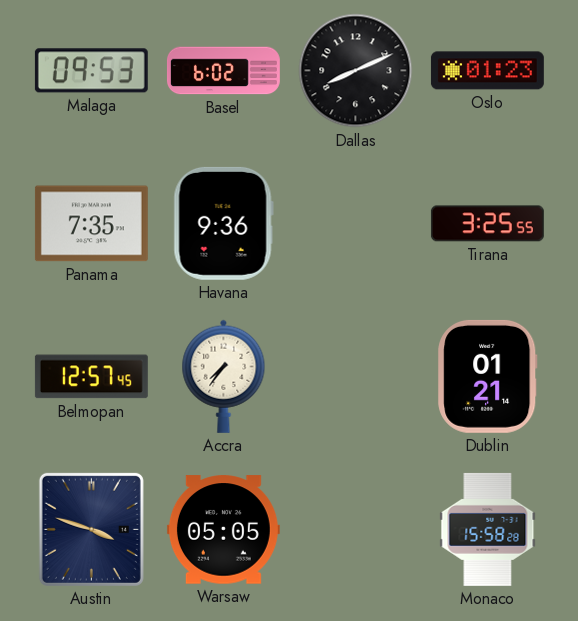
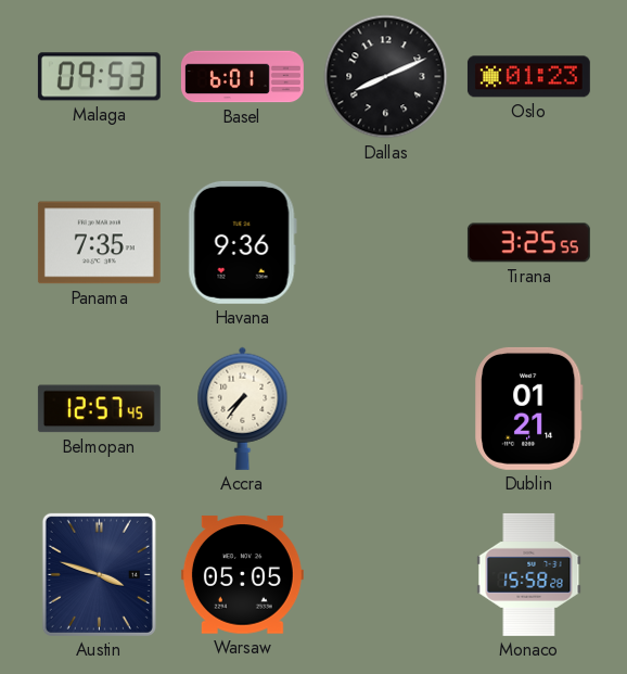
Basel: 6:02 -> 6:01 (242, 77)
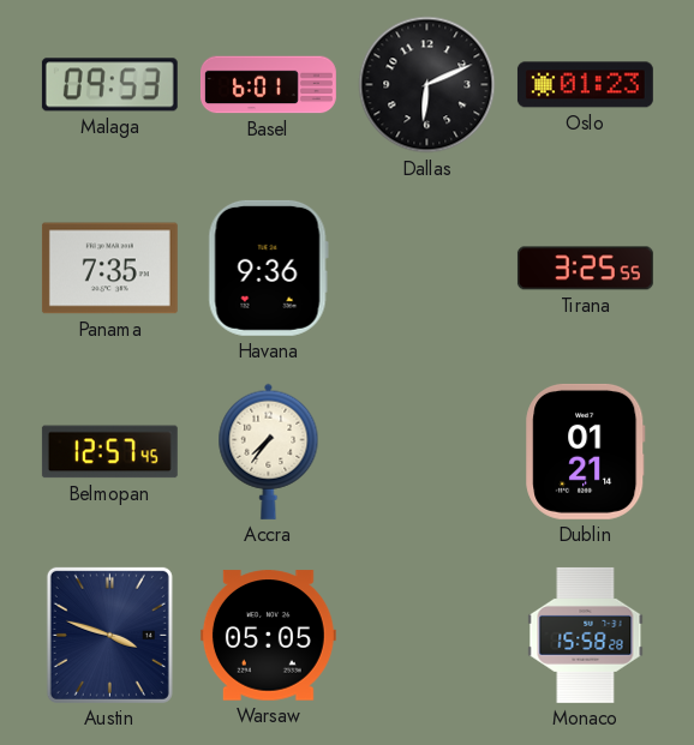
Dallas: 8:11 -> 6:11 (427, 85)
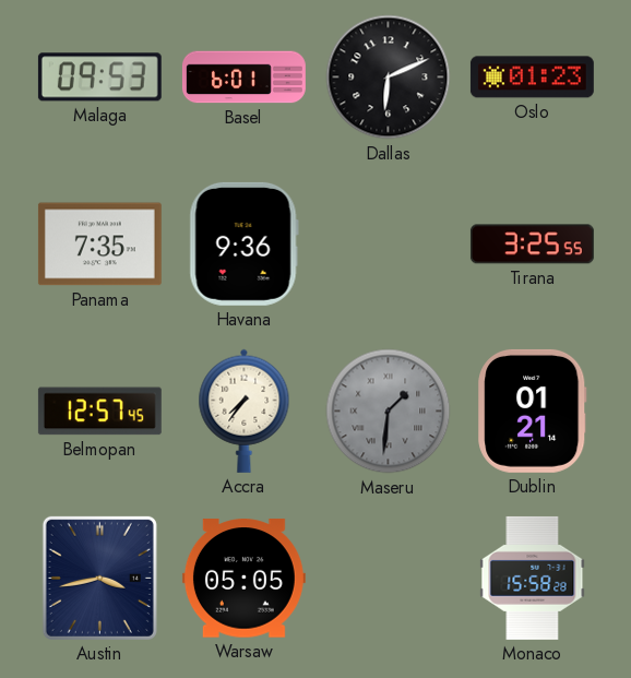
Maseru: none -> 1:31 (389, 412)
Austin: 3:48 -> 3:43 (99, 578)
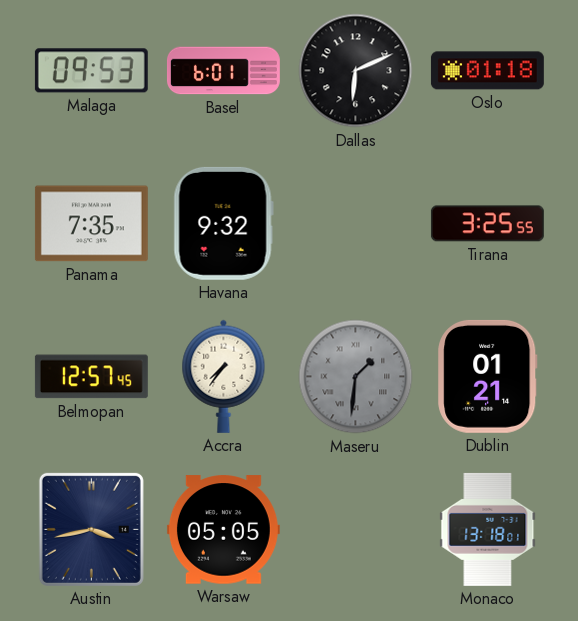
Oslo: 01:23 -> 01:18 (487, 71)
Havana: 9:36 -> 9:32 (223, 223)
Monaco: 15:58 -> 13:18 (488, 529)
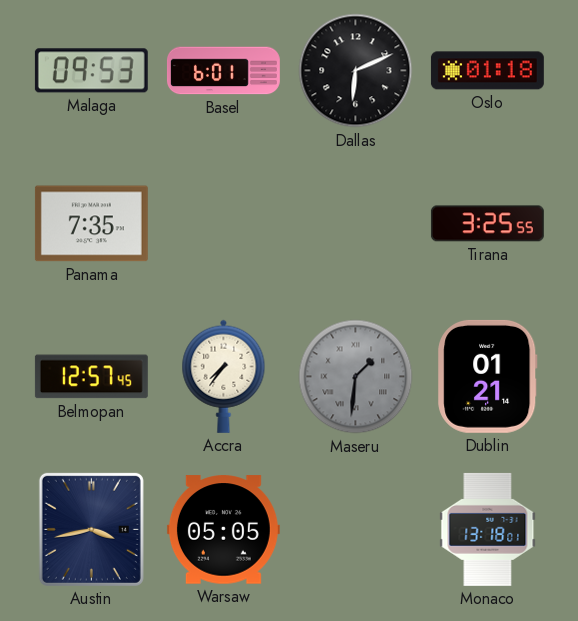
Havana: 9:32 -> none (223, 223)
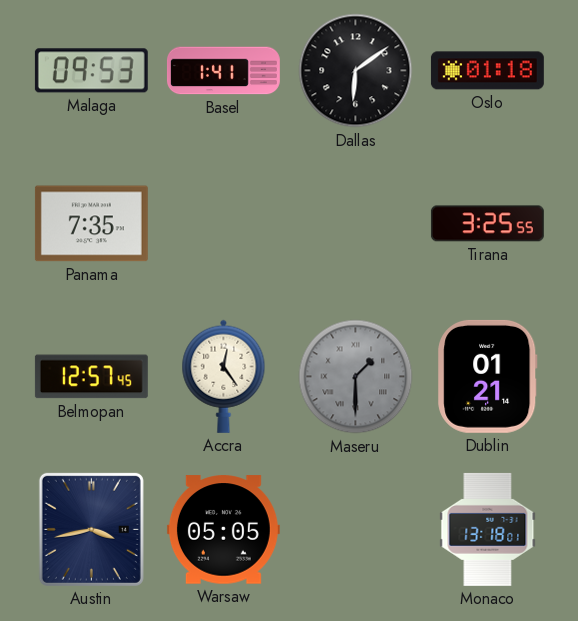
Basel: 6:01 -> 1:41 (223, 71)
Dallas: 6:11 -> 6:09 (356, 71)
Accra: 7:36 -> 12:24 (224, 376)
Maseru: 1:31 -> 1:30 (356, 377)
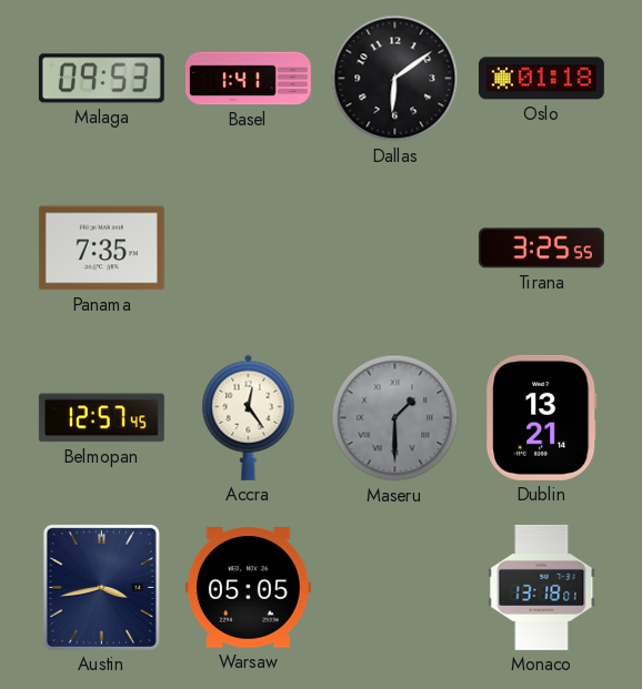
Dublin: 01:21 -> 13:21 (542, 417)
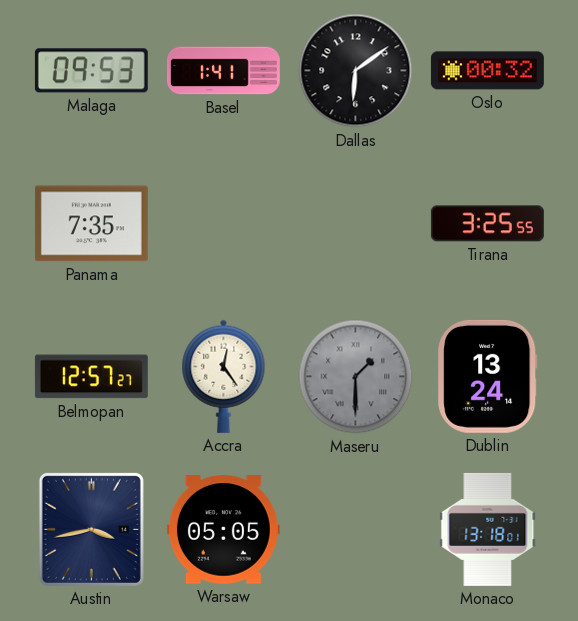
Oslo: 01:18 -> 00:32 (487, 71)
Belmopan: 12:57:45 -> 12:57:27 (91, 377)
Dublin: 13:21 -> 13:24 (488, 376)
